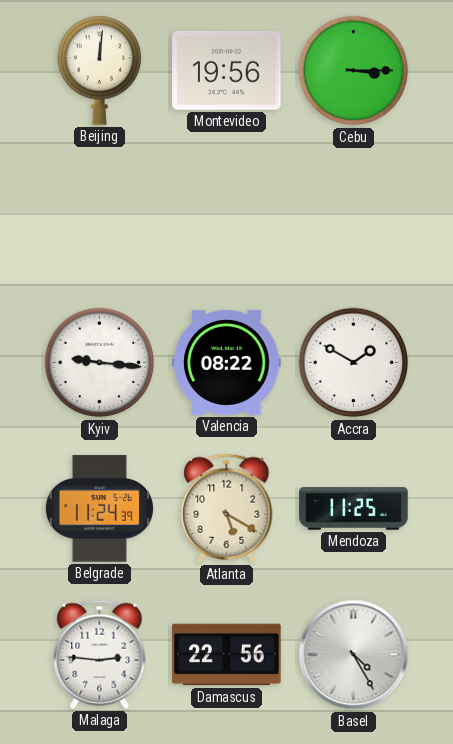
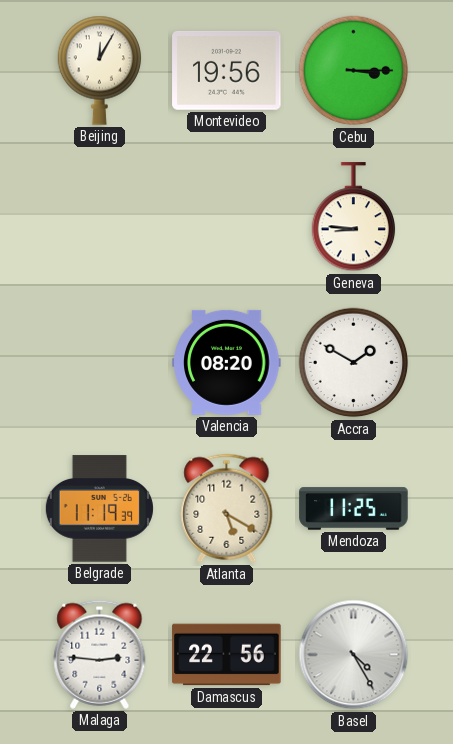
Beijing: 12:01 -> 12:05 (100, 70)
Geneva: none -> 8:46 (354, 217)
Kyiv: 9:16 -> none (100, 363)
Valencia: 08:22 -> 08:20 (227, 362)
Belgrade: 11:24 -> 11:19 (99, 509)
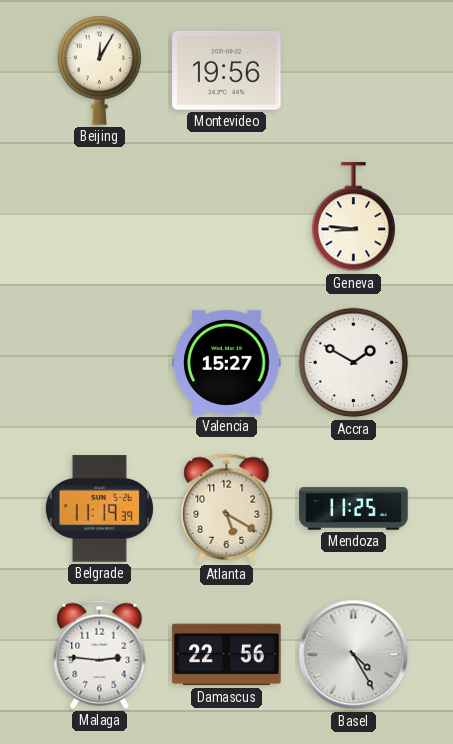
Cebu: 3:15 -> none (354, 71)
Valencia: 08:20 -> 15:27 (227, 362)
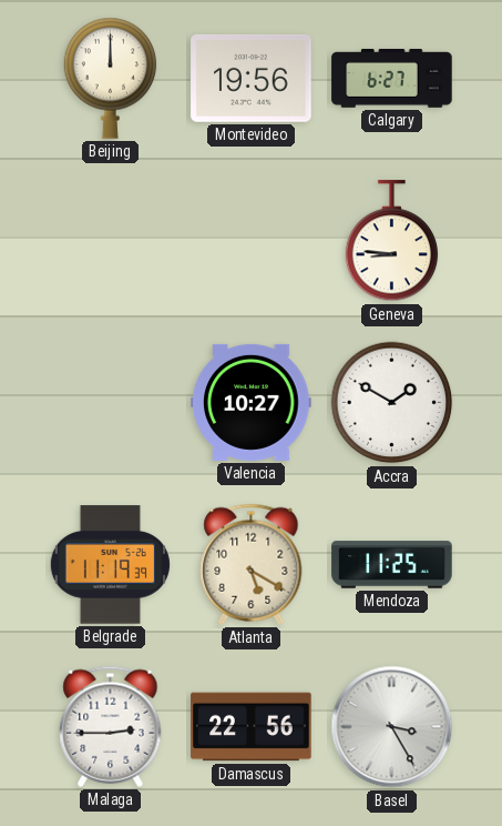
Beijing: 12:05 -> 12:00 (111, 78)
Calgary: none -> 6:27 (392, 79)
Valencia: 15:27 -> 10:27 (252, 402)
Malaga: 2:46 -> 2:45 (111, 726)
Basel: 4:25 -> 3:25 (392, 727)
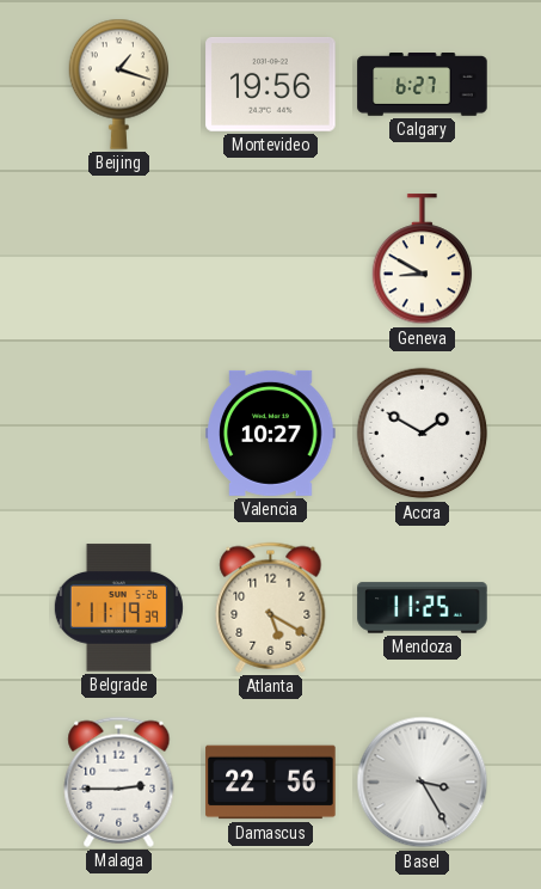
Beijing: 12:00 -> 1:18 (119, 84)
Geneva: 8:46 -> 8:50 (423, 259)
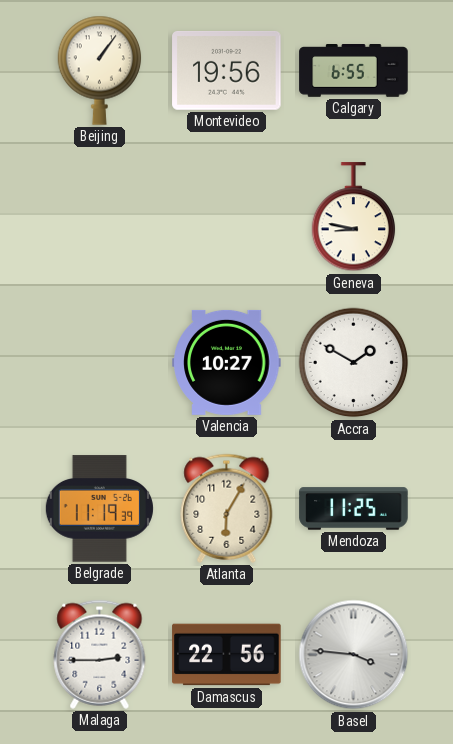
Beijing: 1:18 -> 1:06 (100, 70)
Calgary: 6:27 -> 6:55 (354, 71)
Geneva: 8:50 -> 8:47 (354, 217)
Atlanta: 5:20 -> 6:05 (227, 508)
Basel: 3:25 -> 3:46 (354, 655)
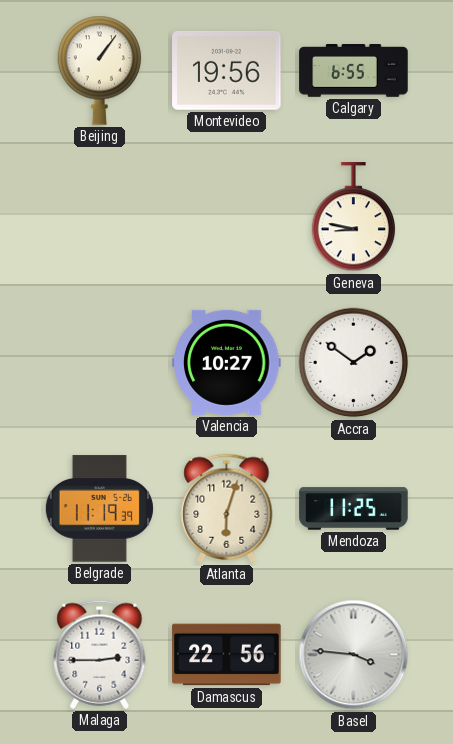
Accra: 1:50 -> 1:51 (354, 363)
Atlanta: 6:05 -> 6:03 (227, 508)
